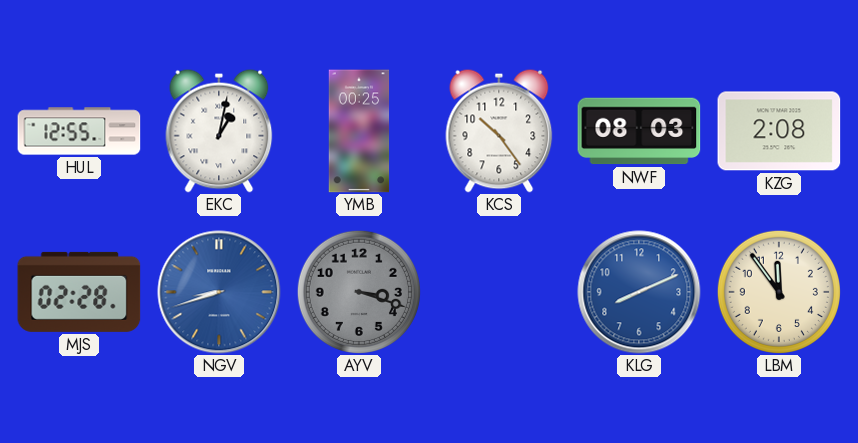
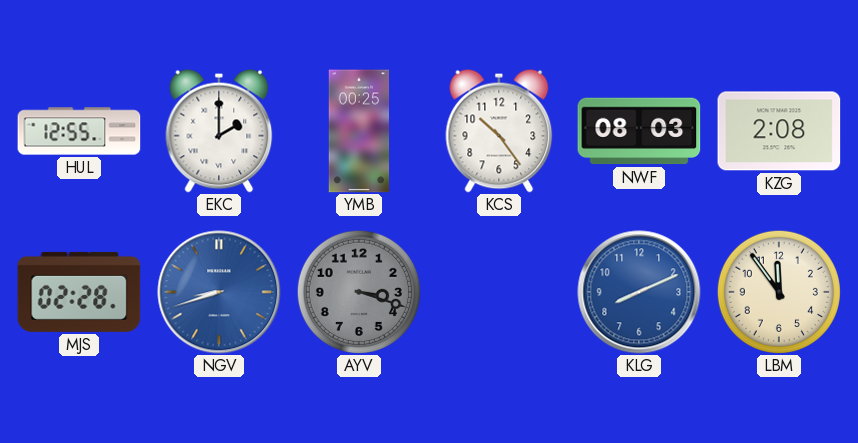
EKC: 1:02 -> 2:00 (219, 131)
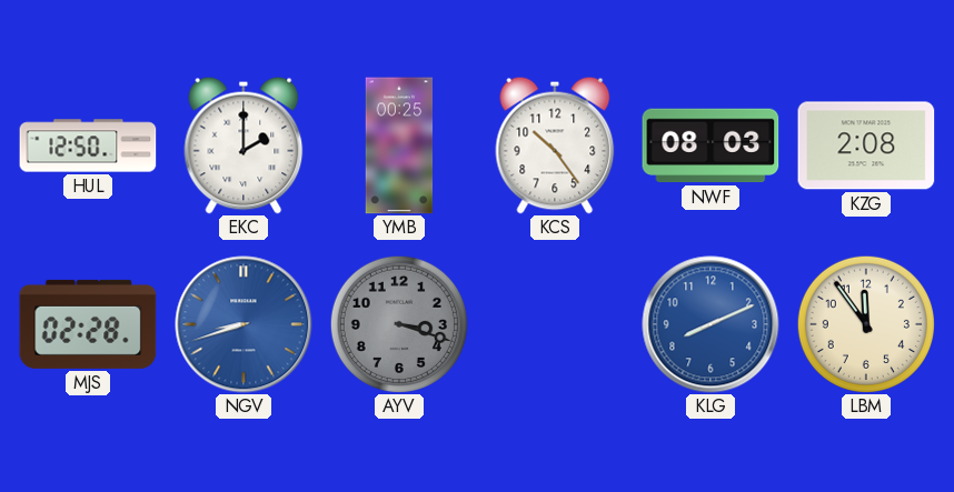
HUL: 12:55 -> 12:50 (88, 145)
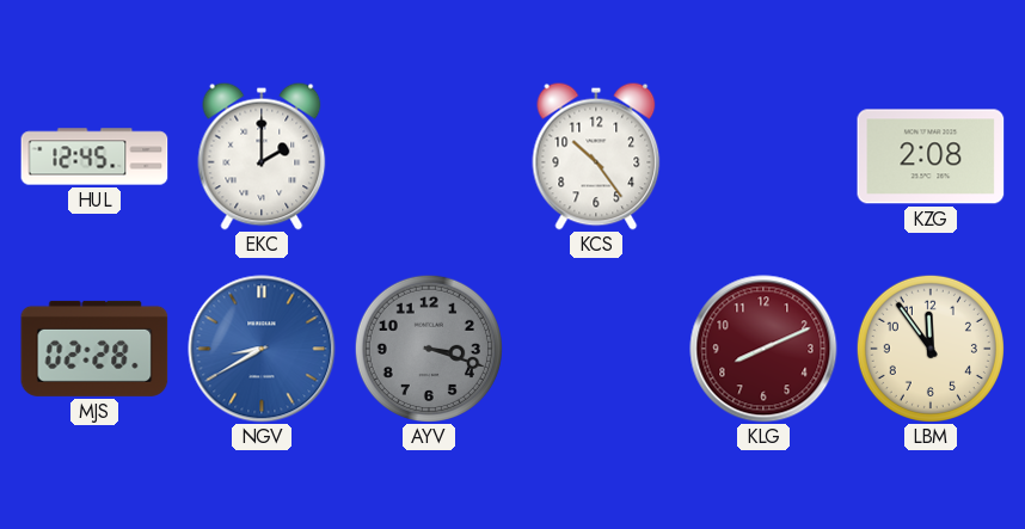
HUL: 12:50 -> 12:45 (94, 156)
YMB: 00:25 -> none (399, 145)
NWF: 08:03 -> none (710, 145)
NGV: 8:42 -> 8:40 (262, 349)
KLG dial: blue -> burgundy (763, 349)
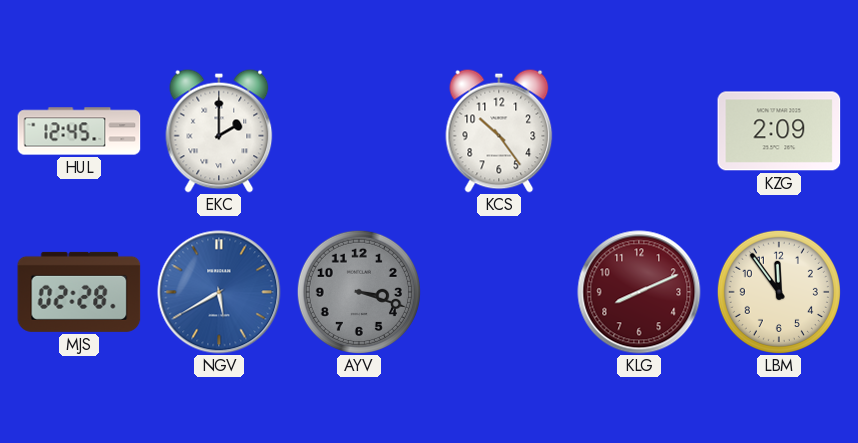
KZG: 2:08 -> 2:09 (779, 131)
NGV: 8:40 -> 5:40 (219, 292)
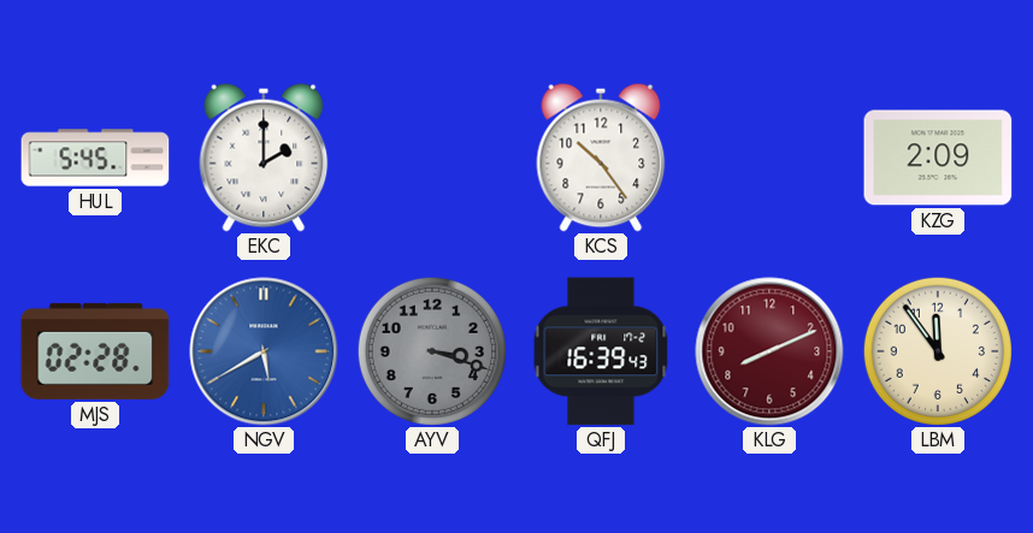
HUL: 12:45 -> 5:45 (95, 158)
QFJ: none -> 16:39 (601, 351)
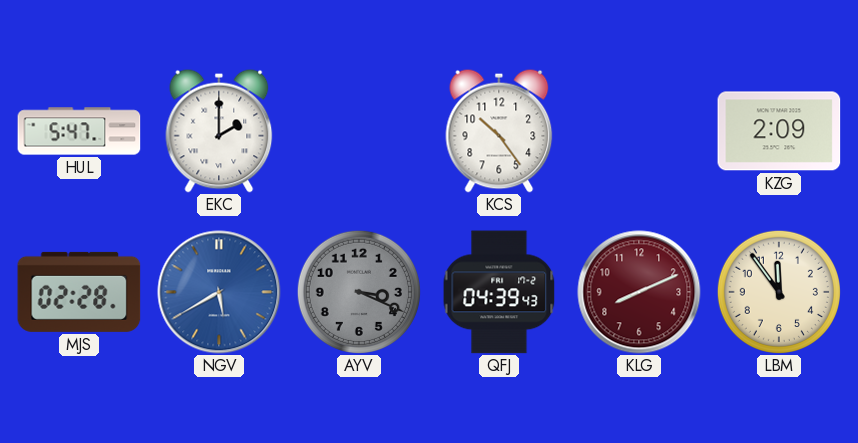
HUL: 5:45 -> 5:47 (79, 131)
AYV: 3:18 -> 3:19 (359, 292)
QFJ: 16:39 -> 04:39 (499, 292)
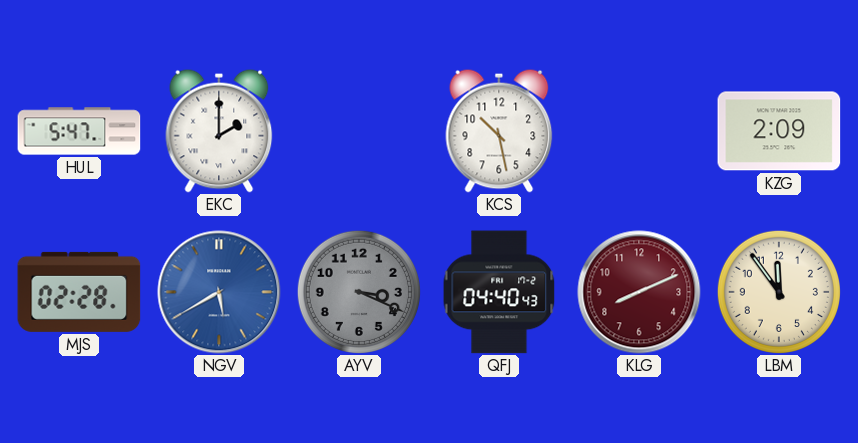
KCS: 10:24 -> 10:28 (499, 131)
QFJ: 04:39 -> 04:40 (499, 292)
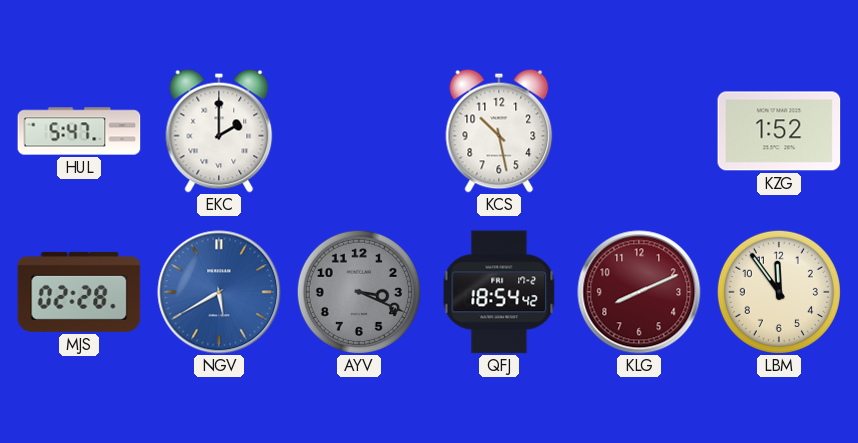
KZG: 2:09 -> 1:52 (779, 131)
QFJ: 04:40 -> 18:54 (499, 292)
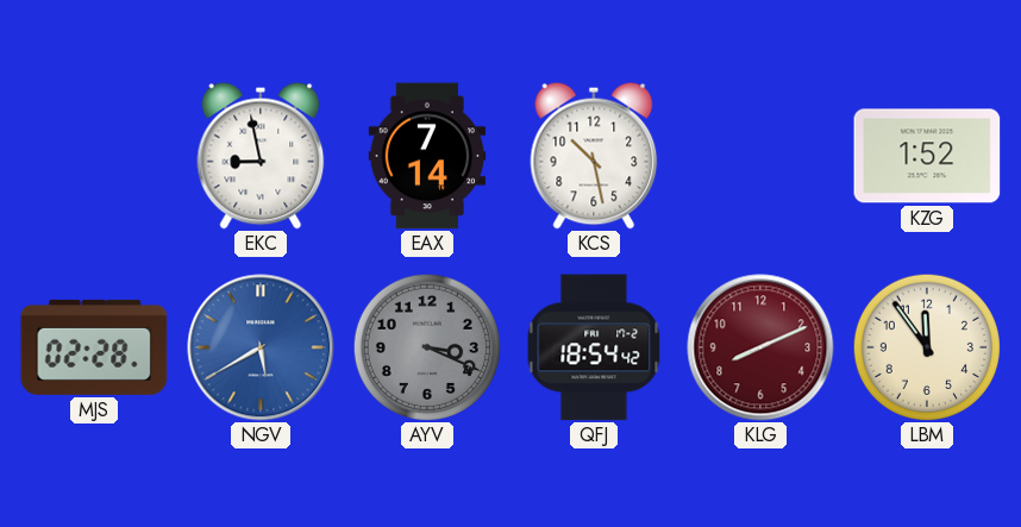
HUL: 5:47 -> none (79, 131)
EKC: 2:00 -> 8:58 (261, 156)
EAX: none -> 7:14 (427, 156)
